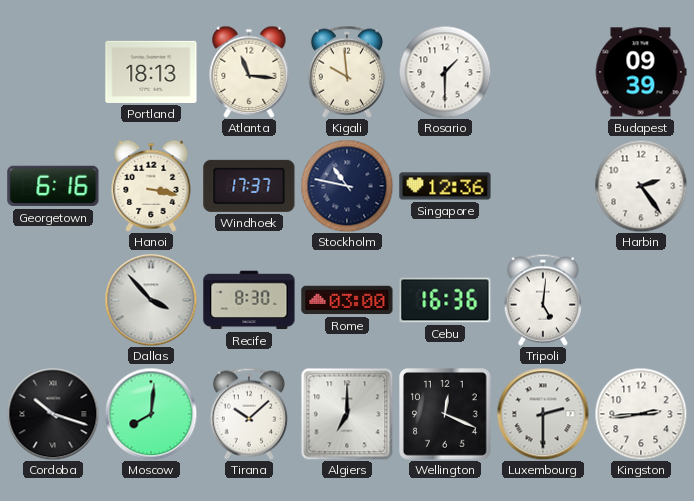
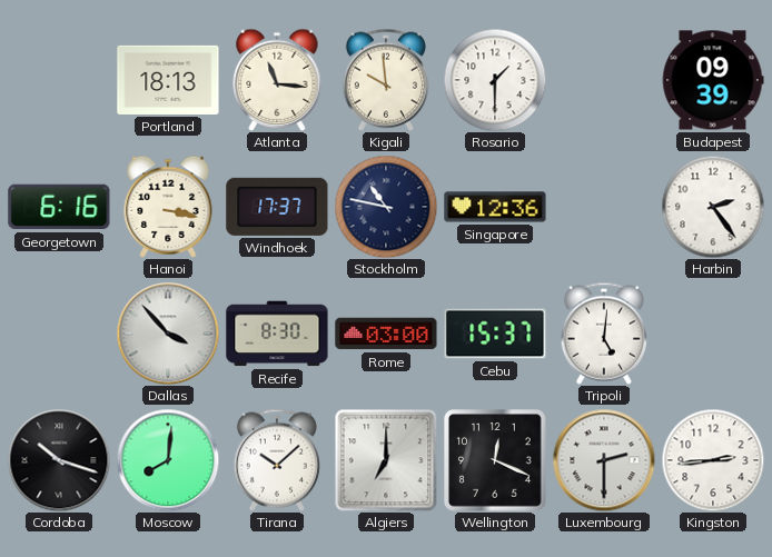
Cebu: 16:36 -> 15:37 (495, 334)
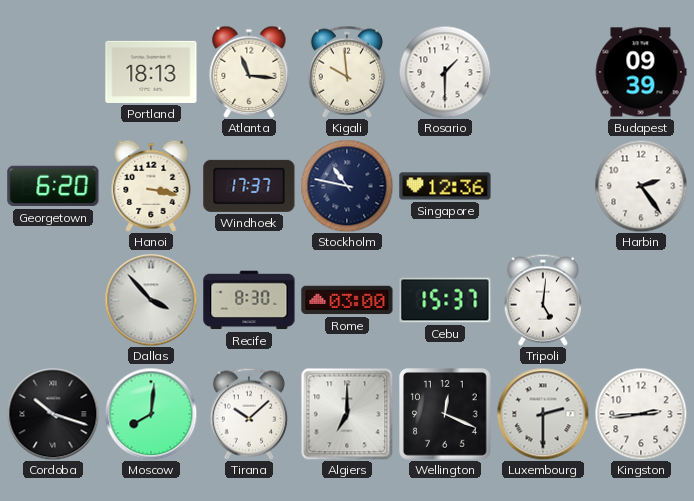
Georgetown: 6:16 -> 6:20 (53, 186)
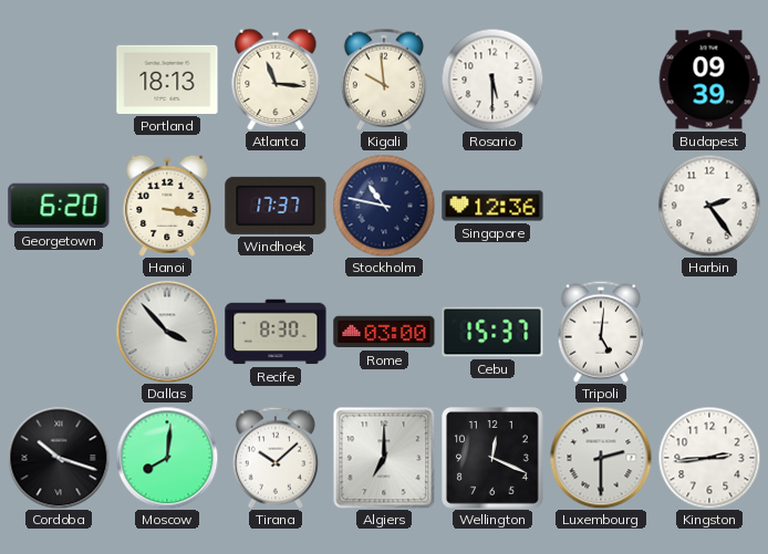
Rosario: 1:30 -> 5:30 (492, 80)
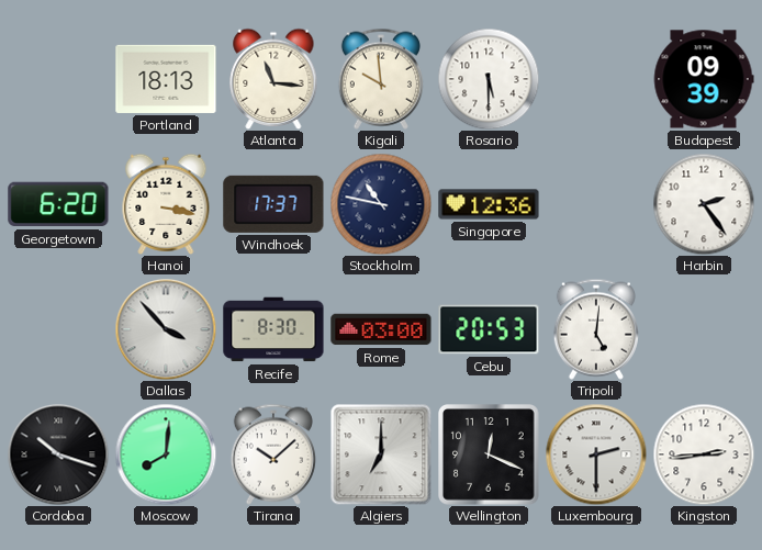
Cebu: 15:37 -> 20:53 (489, 329)
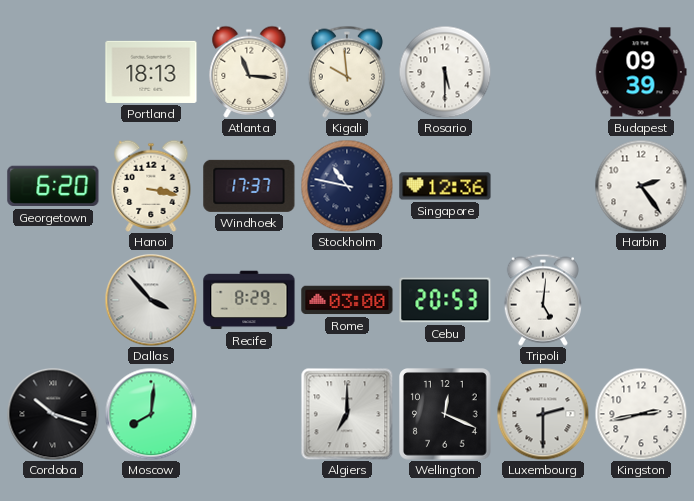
Recife: 8:30 -> 8:29 (249, 300)
Tirana: 10:08 -> none (273, 454)
Kingston: 2:44 -> 2:43 (641, 414)
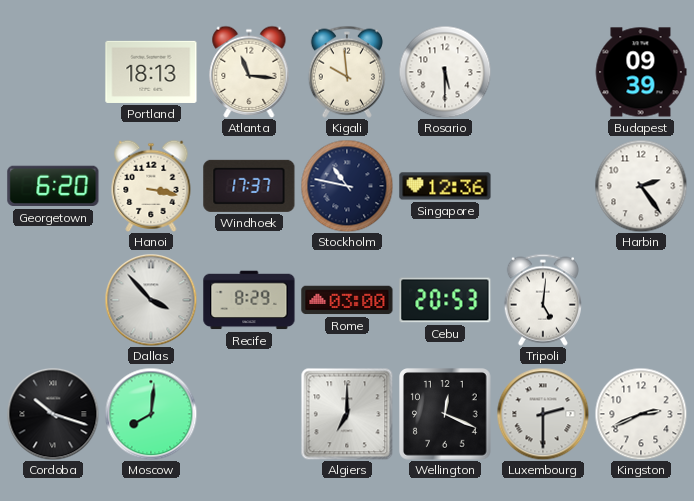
Kingston: 2:43 -> 2:41 (641, 414)
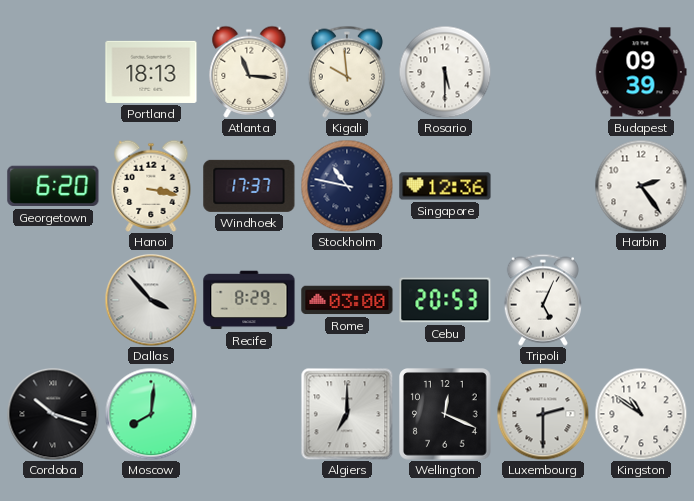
Tripoli: 5:01 -> 5:04 (543, 300)
Kingston: 2:41 -> 10:51 (641, 414)
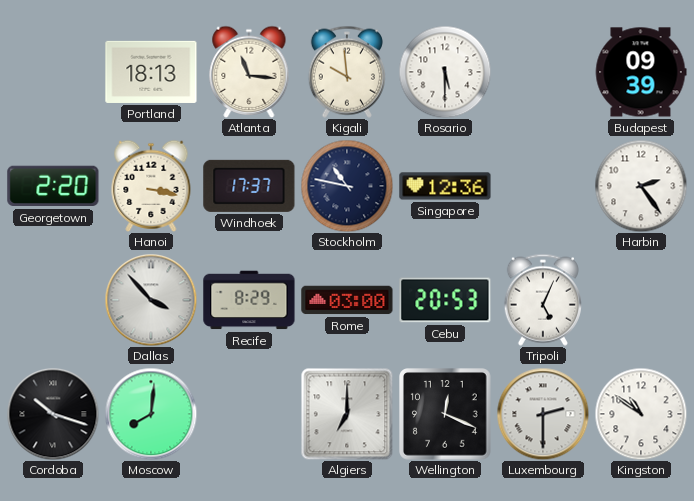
Georgetown: 6:20 -> 2:20 (53, 186)
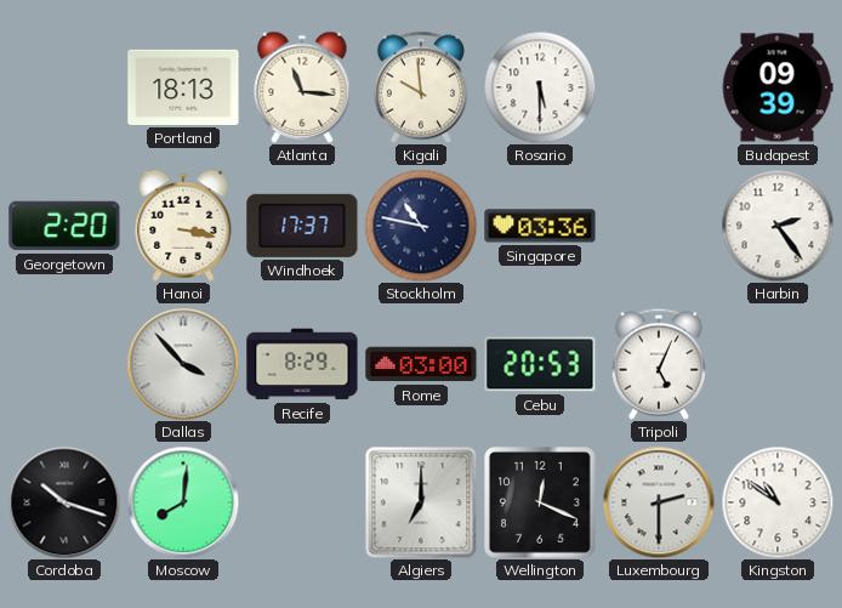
Singapore: 12:36 -> 03:36 (540, 226)
